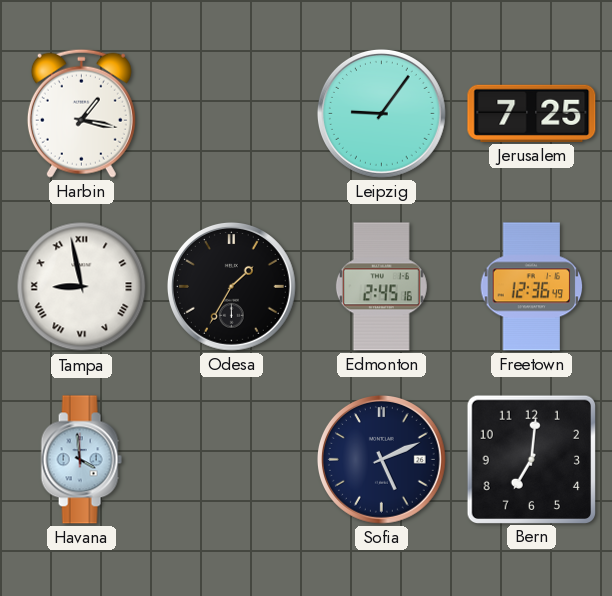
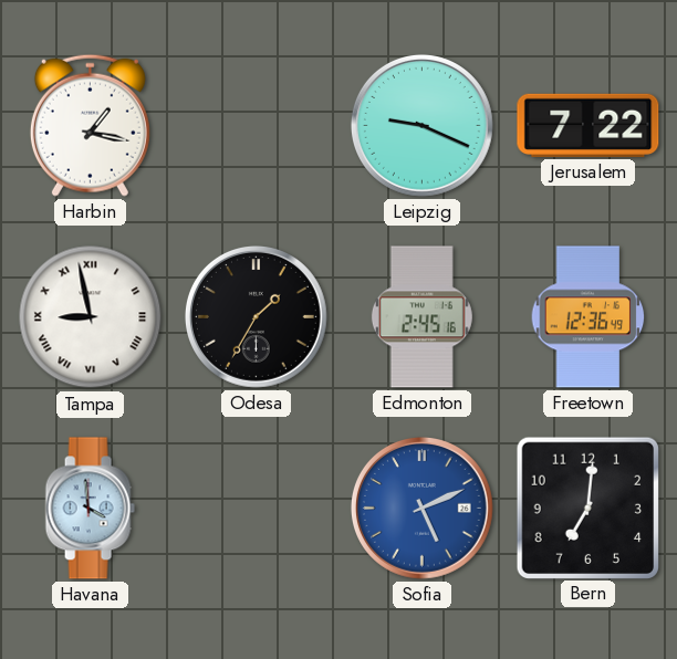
Leipzig: 9:06 -> 9:19 (421, 125)
Jerusalem: 7:25 -> 7:22 (589, 125)
Sofia dial: navy -> blue (421, 508)
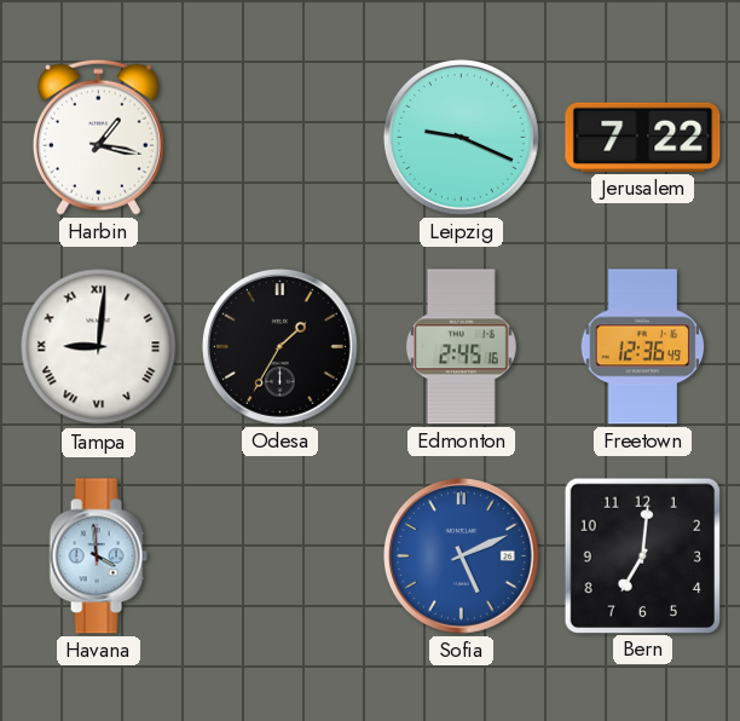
Tampa: 8:58 -> 9:01 (99, 347)
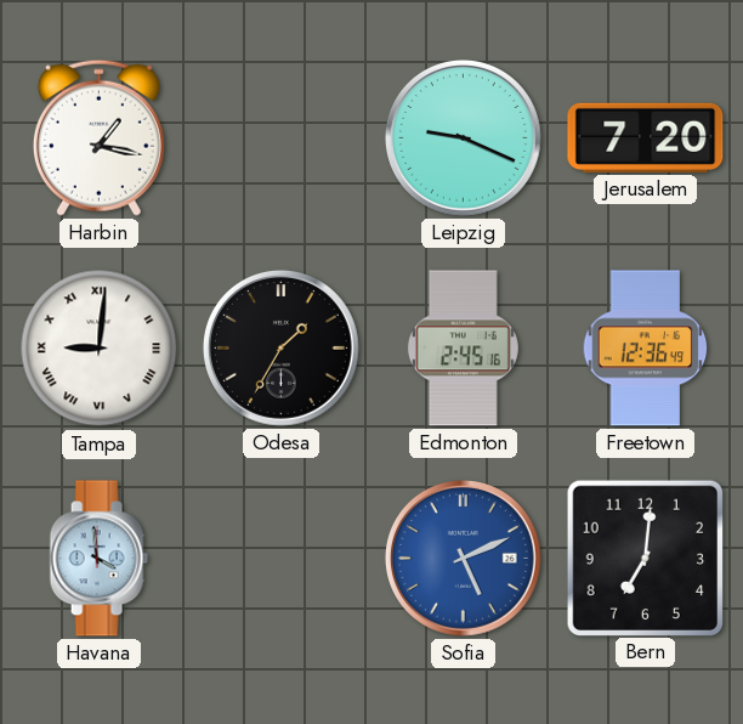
Jerusalem: 7:22 -> 7:20 (646, 137)
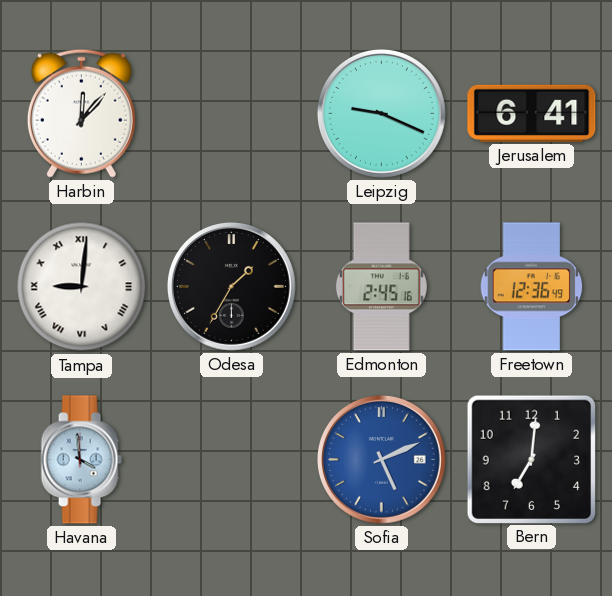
Harbin: 1:17 -> 12:07 (81, 113)
Jerusalem: 7:20 -> 6:41 (532, 113)
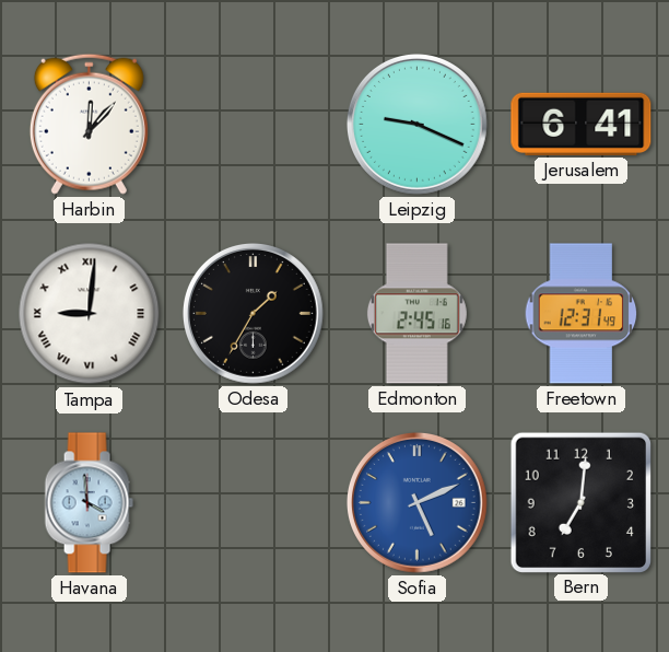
Freetown: 12:36 -> 12:31 (582, 314)
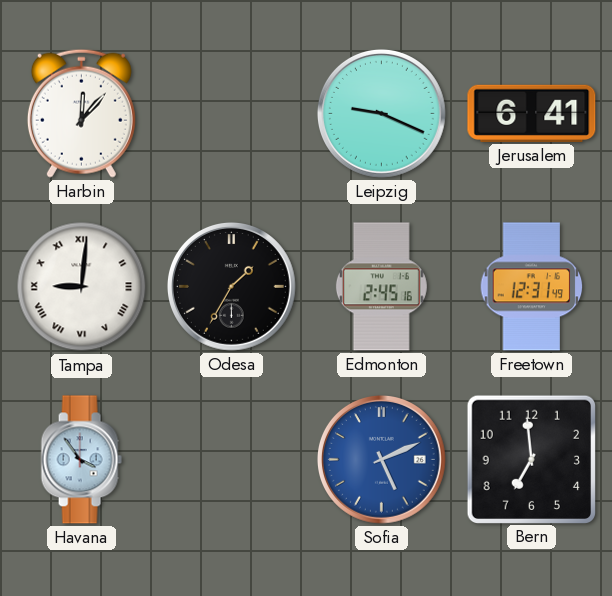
Havana: 3:59 -> 3:54 (81, 460)
Bern: 7:01 -> 6:59 (531, 459)
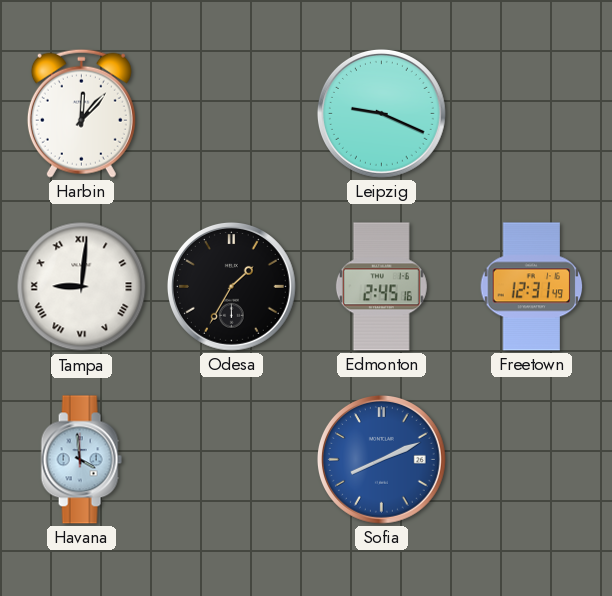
Jerusalem: 6:41 -> none (532, 113)
Havana: 3:54 -> 3:59 (81, 460)
Sofia: 5:11 -> 8:11 (381, 459)
Bern: 6:59 -> none (531, 459)
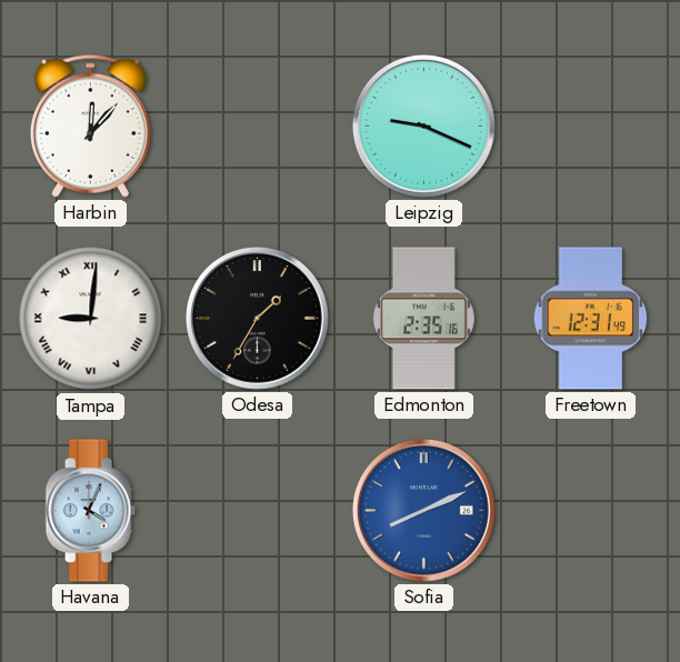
Edmonton: 2:45 -> 2:35 (423, 319)
Havana: 3:59 -> 4:04 (90, 511)
